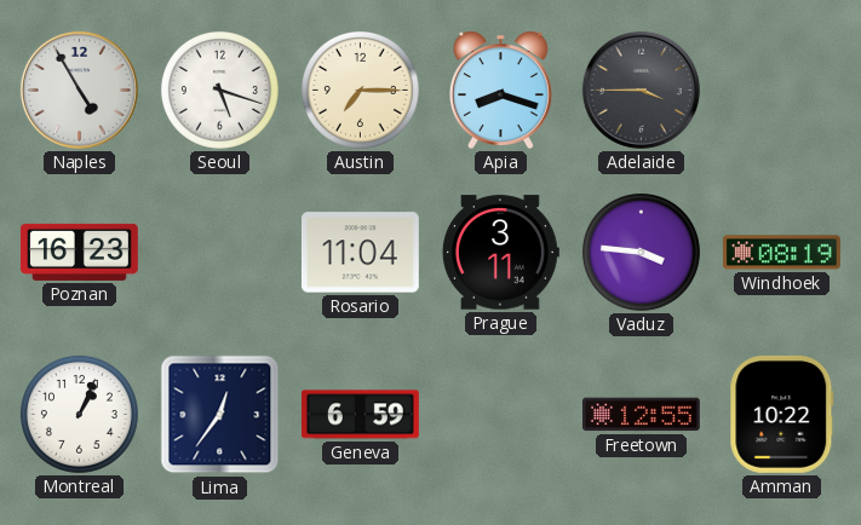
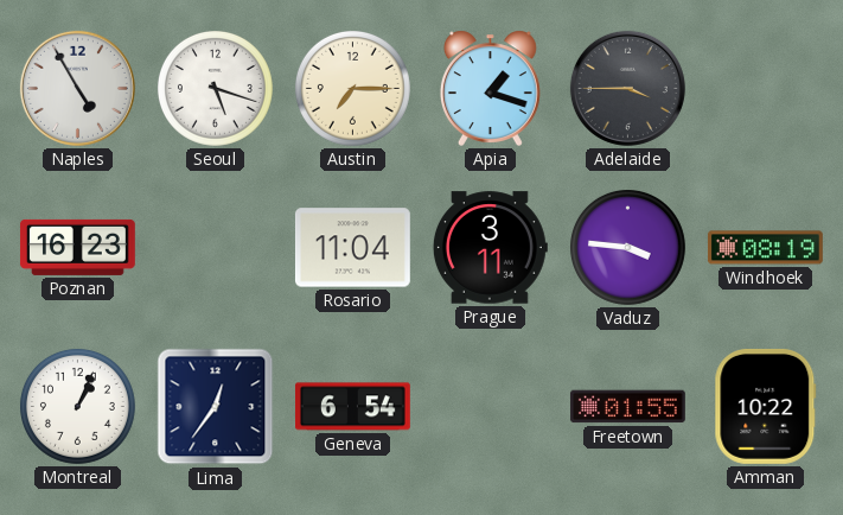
Apia: 8:18 -> 1:18 (490, 88)
Geneva: 6:59 -> 6:54 (352, 407)
Freetown: 12:55 -> 01:55 (627, 407)
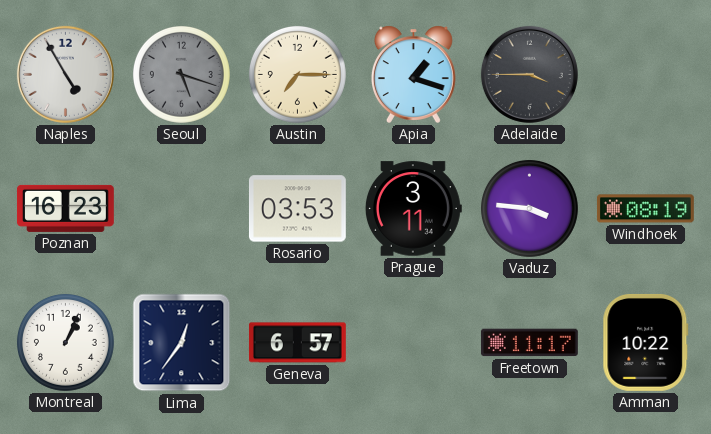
Seoul dial: white -> grey (181, 74)
Rosario: 11:04 -> 03:53 (297, 209)
Geneva: 6:54 -> 6:57 (297, 343)
Freetown: 01:55 -> 11:17 (529, 343)
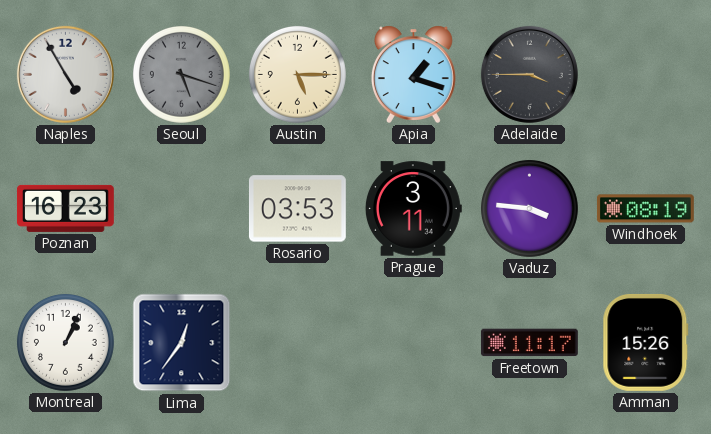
Austin: 7:15 -> 5:15 (297, 74)
Geneva: 6:57 -> none (297, 343)
Amman: 10:22 -> 15:26 (646, 342)
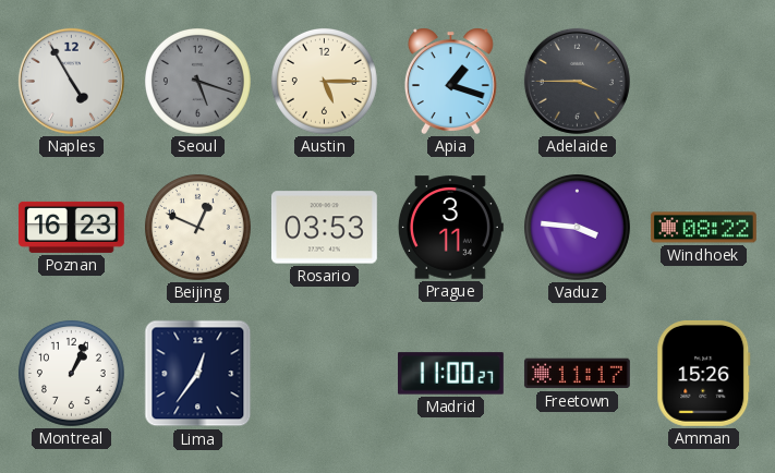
Beijing: none -> 12:49 (197, 227)
Windhoek: 08:19 -> 08:22 (703, 228)
Madrid: none -> 11:00 (450, 374)
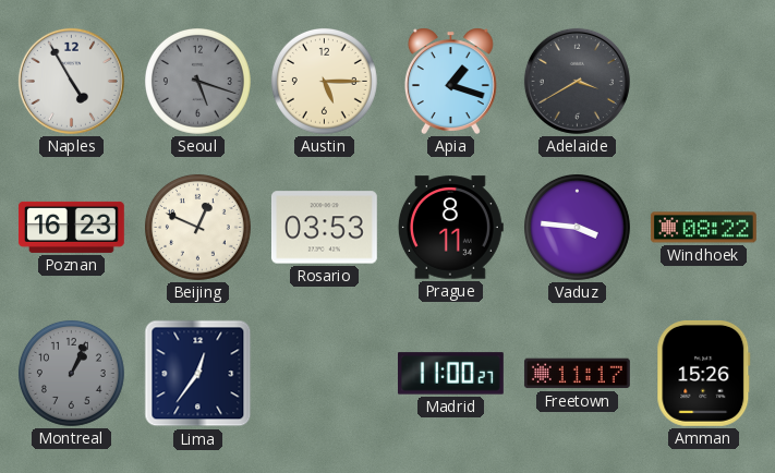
Adelaide: 3:45 -> 3:40 (577, 81)
Prague: 3:11 -> 8:11 (450, 228)
Montreal dial: white -> grey (71, 373)
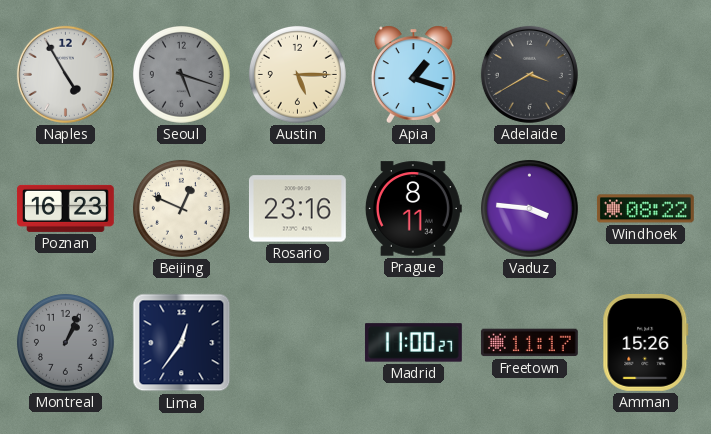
Rosario: 03:53 -> 23:16 (297, 209)
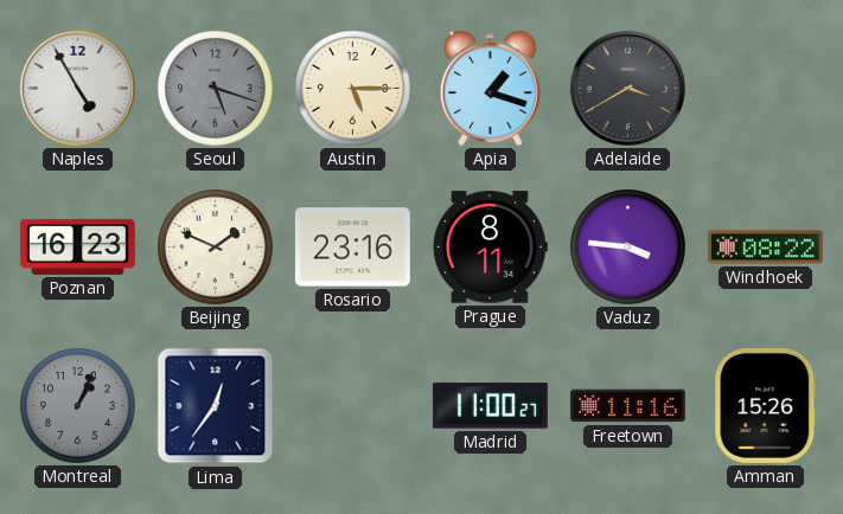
Beijing: 12:49 -> 1:49 (215, 246)
Freetown: 11:17 -> 11:16 (627, 406)
